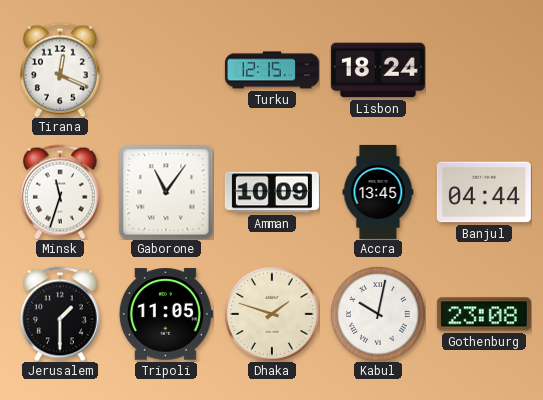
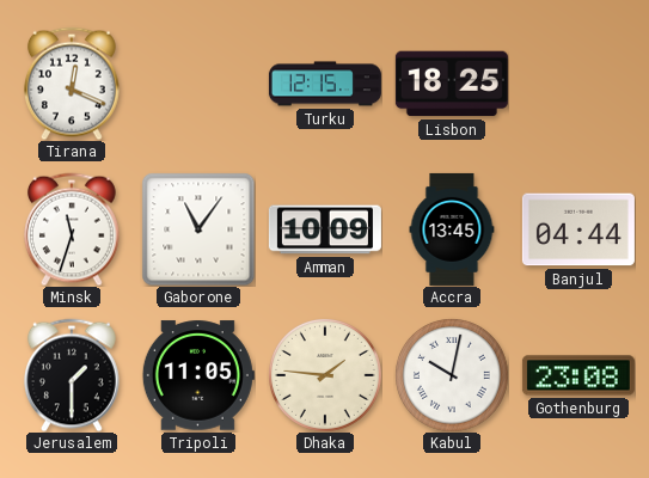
Lisbon: 18:24 -> 18:25 (452, 84)
Dhaka: 1:48 -> 1:46 (325, 375)
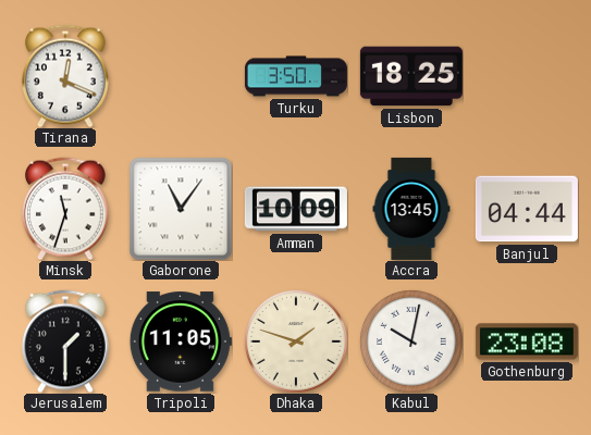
Turku: 12:15 -> 3:50 (296, 76)
Dhaka: 1:46 -> 1:48 (296, 341)
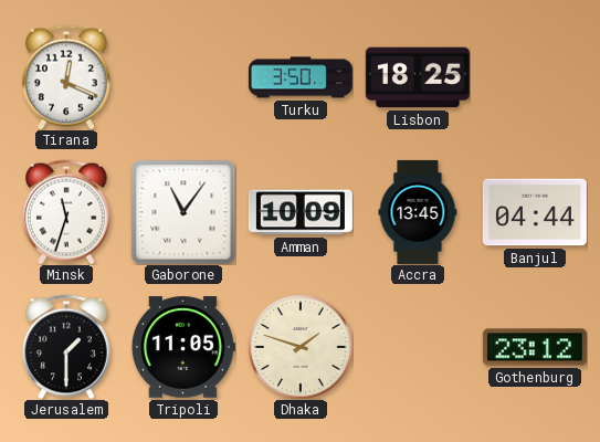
Kabul: 10:02 -> none (411, 341)
Gothenburg: 23:08 -> 23:12 (535, 347)
